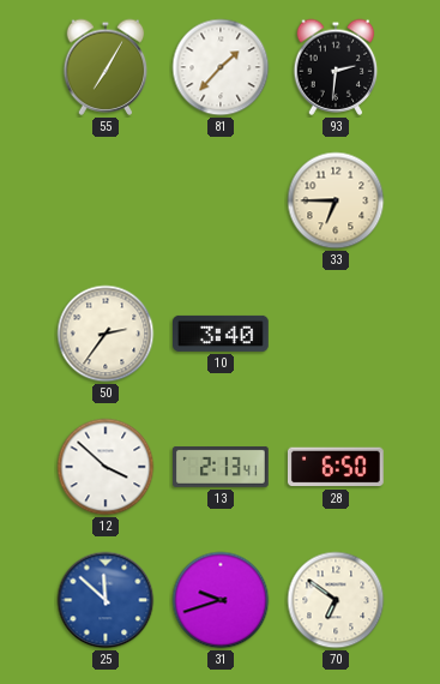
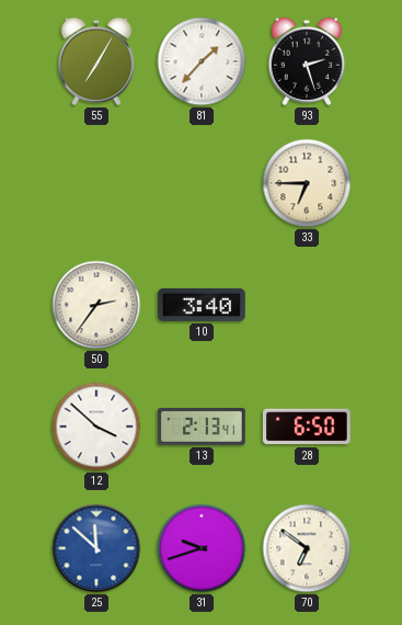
93: 2:31 -> 2:27 (307, 61)
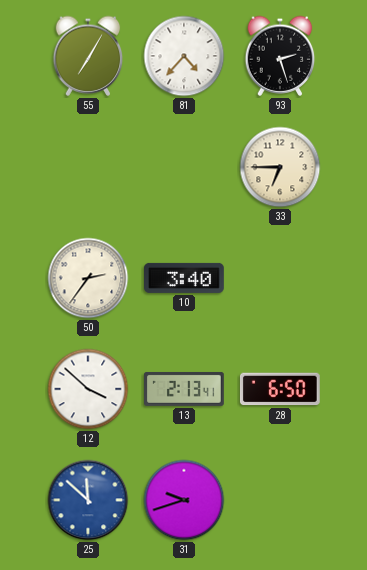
81: 1:37 -> 4:37 (184, 56)
70: 6:51 -> none (307, 548)
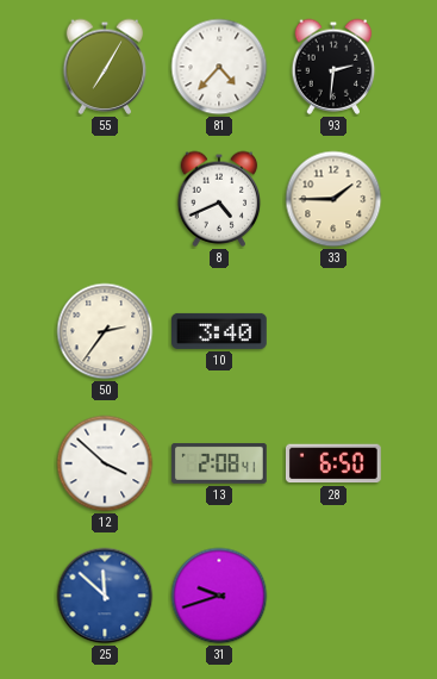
93: 2:27 -> 2:31 (333, 67)
8: none -> 4:41 (219, 199)
33: 6:45 -> 1:45 (333, 199)
13: 2:13 -> 2:08 (220, 463)
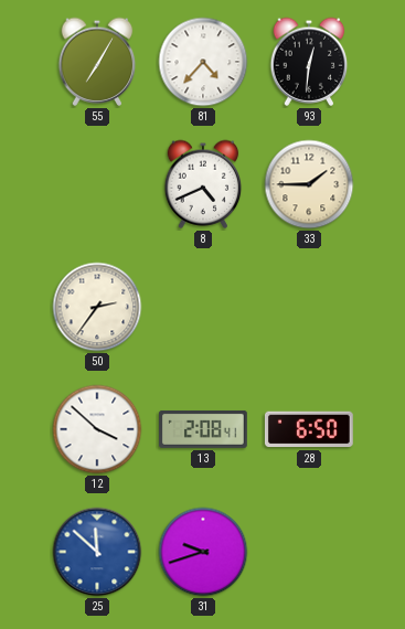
93: 2:31 -> 12:31 (309, 62)
10: 3:40 -> none (220, 331)
